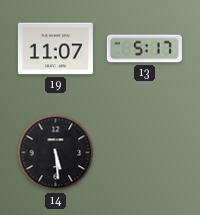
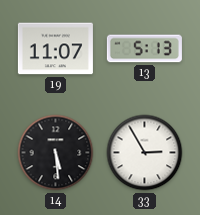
13: 5:17 -> 5:13 (144, 49)
33: none -> 2:55 (145, 153)
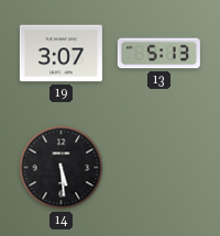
19: 11:07 -> 3:07 (61, 54)
33: 2:55 -> none (145, 153)
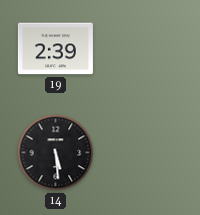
19: 3:07 -> 2:39 (55, 49)
13: 5:13 -> none (158, 54)
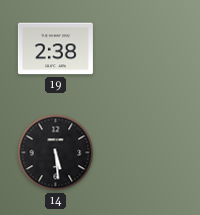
19: 2:39 -> 2:38 (55, 49)
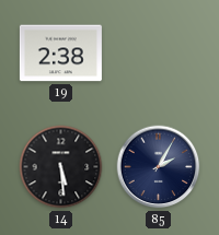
85: none -> 2:05 (159, 167)
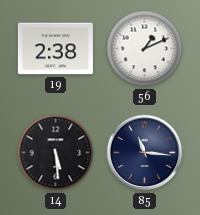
56: none -> 1:11 (145, 49)
85: 2:05 -> 11:16 (145, 153)
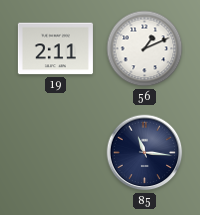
19: 2:38 -> 2:11 (55, 49)
14: 5:29 -> none (56, 153)
